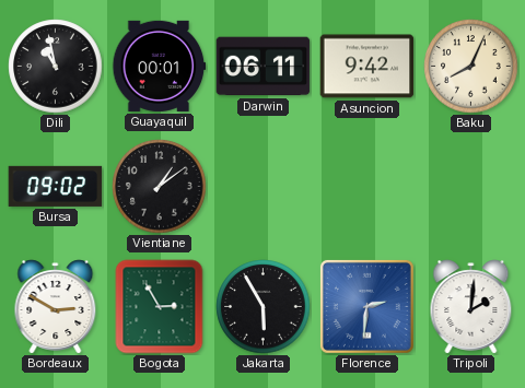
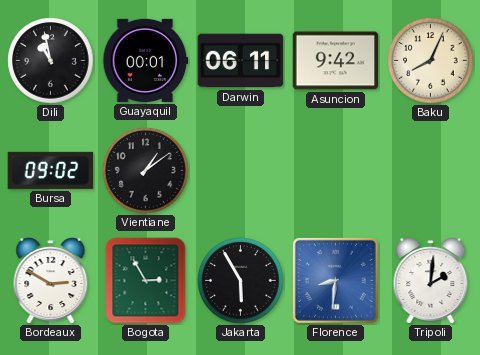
Florence: 2:31 -> 8:31 (335, 280)
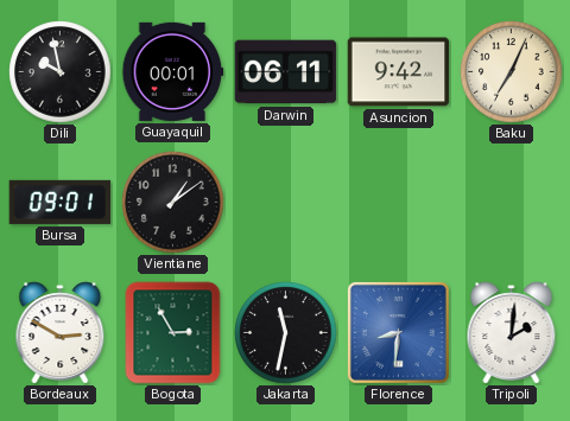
Dili: 10:58 -> 9:58 (61, 72)
Baku: 8:04 -> 7:04 (512, 72)
Bursa: 09:02 -> 09:01 (61, 202)
Jakarta: 5:55 -> 11:32 (286, 333)
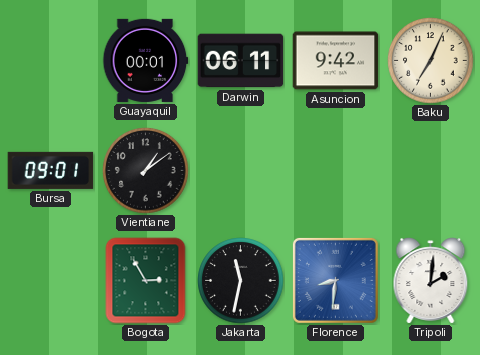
Dili: 9:58 -> none (61, 72)
Bordeaux: 2:50 -> none (61, 333)
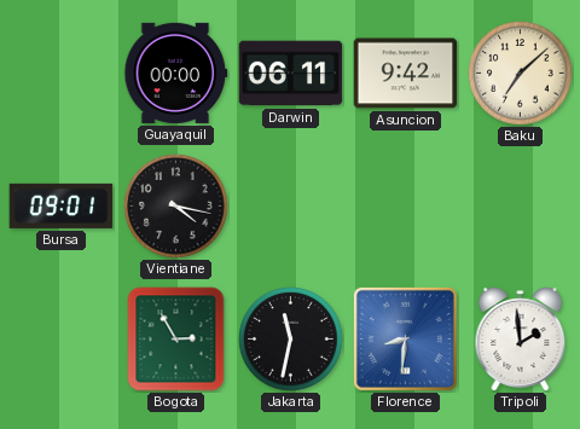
Guayaquil: 00:01 -> 00:00 (176, 73)
Baku: 7:04 -> 7:08 (521, 74)
Vientiane: 1:09 -> 4:17 (176, 207)
Tripoli: 2:01 -> 1:59 (521, 340)
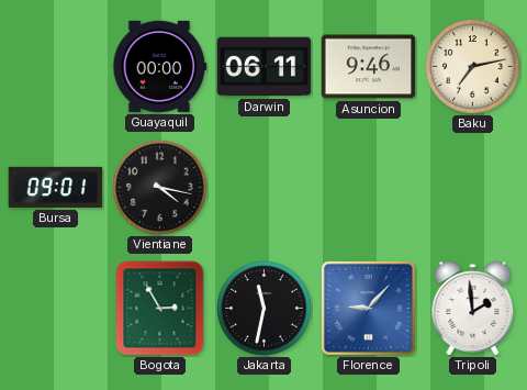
Asuncion: 9:42 -> 9:46 (369, 67)
Baku: 7:08 -> 7:13 (473, 67)
Florence: 8:31 -> 9:07 (368, 308)
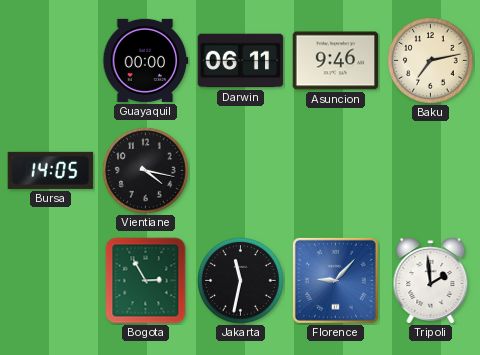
Bursa: 09:01 -> 14:05 (51, 170)
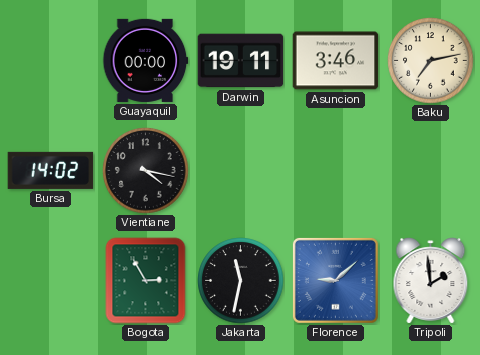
Darwin: 06:11 -> 19:11 (241, 61)
Asuncion: 9:46 -> 3:46 (336, 61)
Bursa: 14:05 -> 14:02 (51, 170)
Florence: 9:07 -> 9:08 (335, 280)
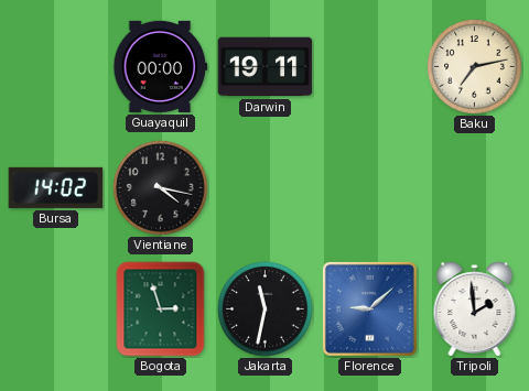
Asuncion: 3:46 -> none (336, 61)
Bogota: 2:55 -> 2:57 (161, 309)
